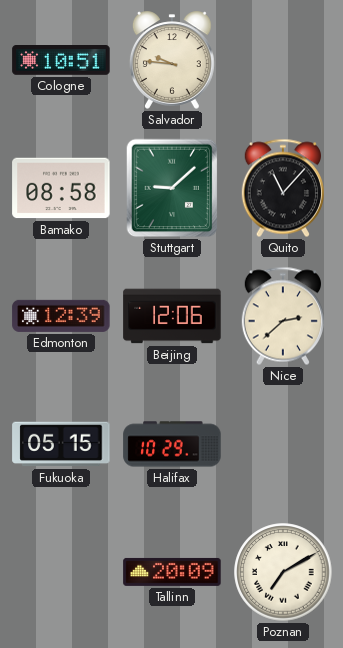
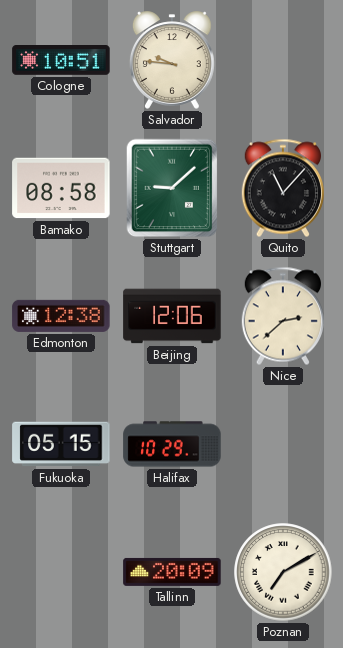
Edmonton: 12:39 -> 12:38 (61, 316)
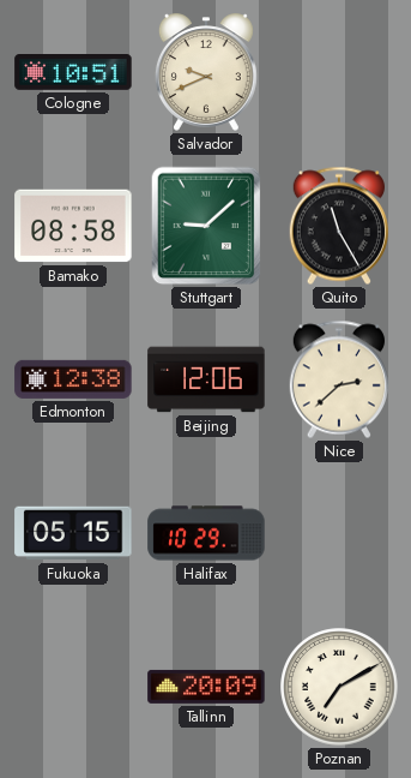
Salvador: 9:46 -> 9:41 (206, 72)
Quito: 11:07 -> 11:25 (339, 226)
